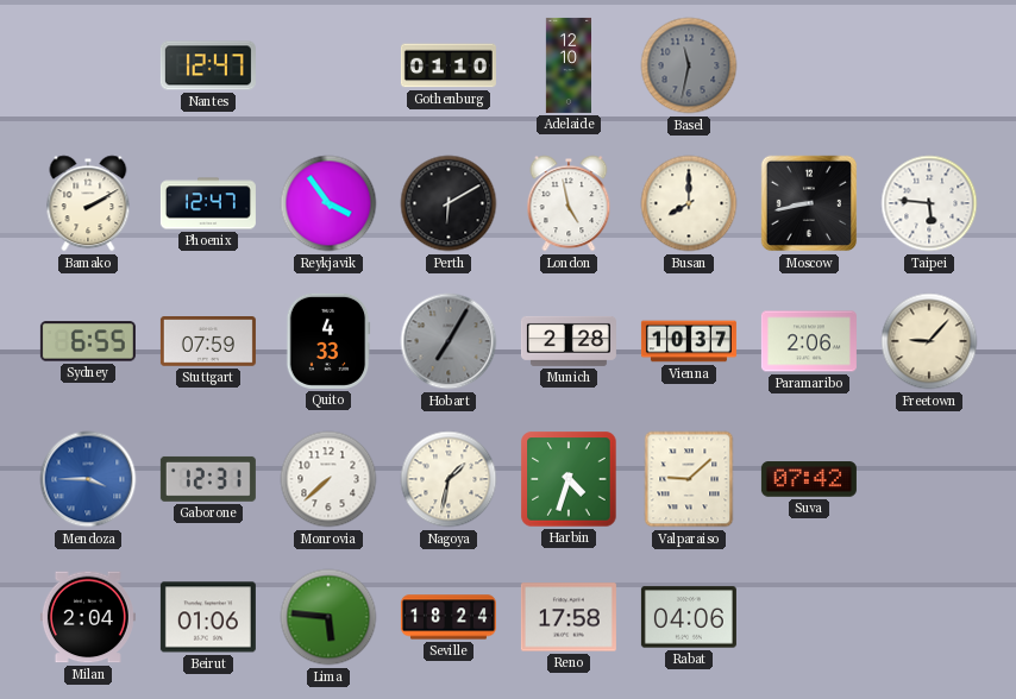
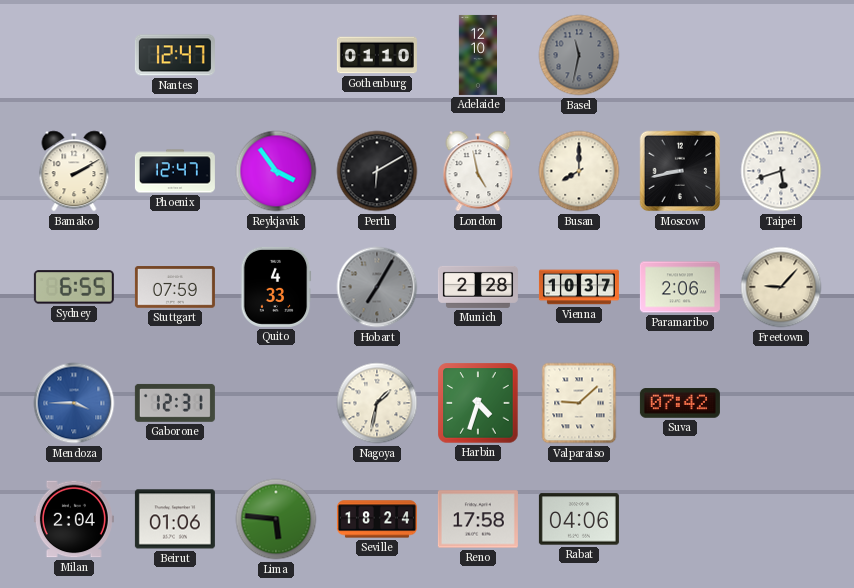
Taipei: 5:46 -> 5:42 (781, 171)
Monrovia: 7:38 -> none (328, 479)
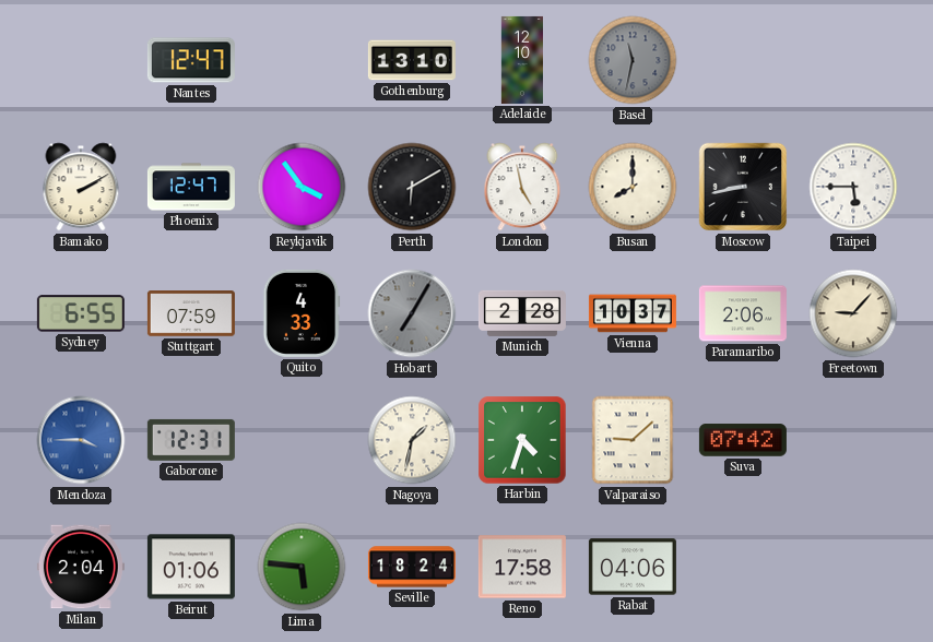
Gothenburg: 01:10 -> 13:10 (412, 60)
Taipei: 5:42 -> 5:45 (853, 187)
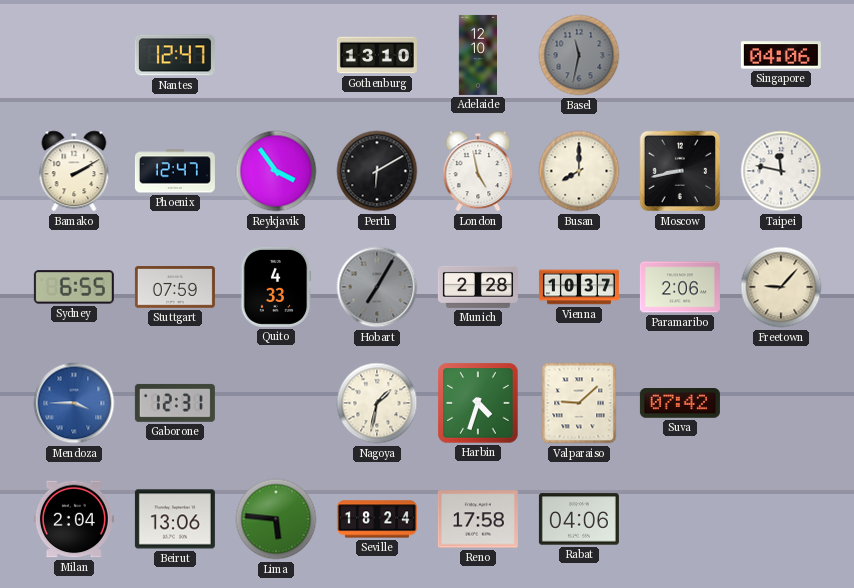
Singapore: none -> 04:06 (781, 55)
Taipei: 5:45 -> 11:47 (781, 171)
Beirut: 01:06 -> 13:06 (175, 519)
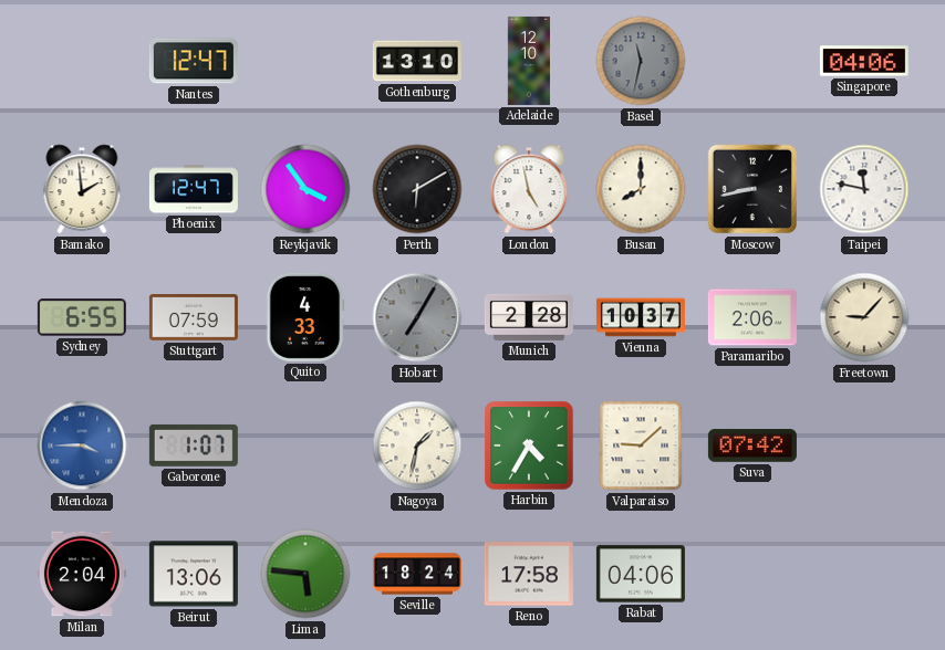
Bamako: 2:10 -> 1:59 (82, 189)
Gaborone: 12:31 -> 1:07 (194, 445)
Harbin: 4:33 -> 4:35 (529, 445)
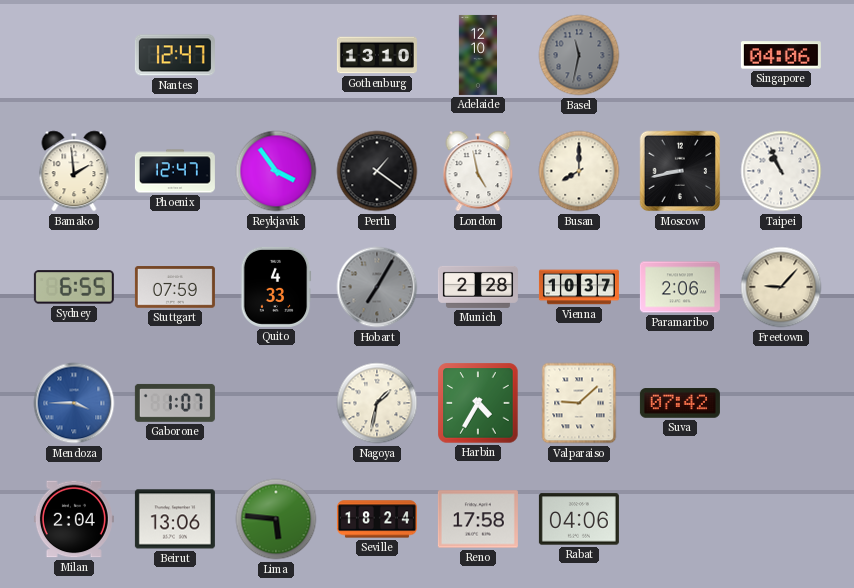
Perth: 6:10 -> 1:21 (377, 171)
Taipei: 11:47 -> 10:56 (781, 171)
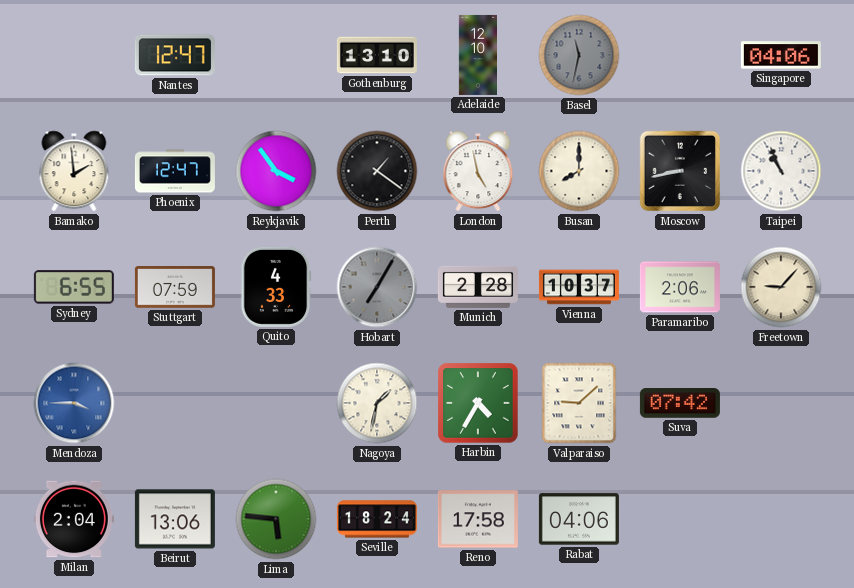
Gaborone: 1:07 -> none (175, 403)
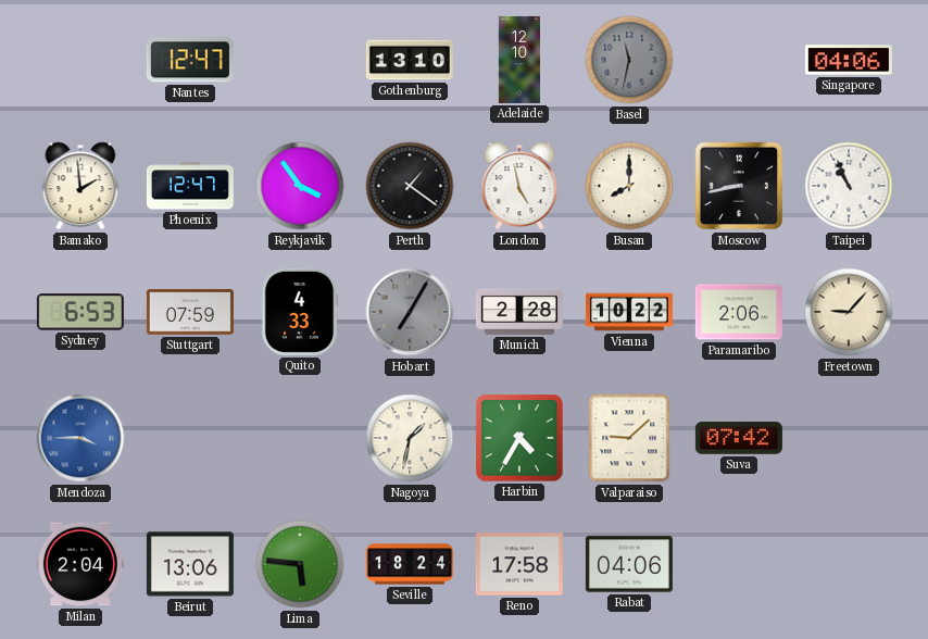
Sydney: 6:55 -> 6:53 (80, 312)
Vienna: 10:37 -> 10:22 (629, 312)
